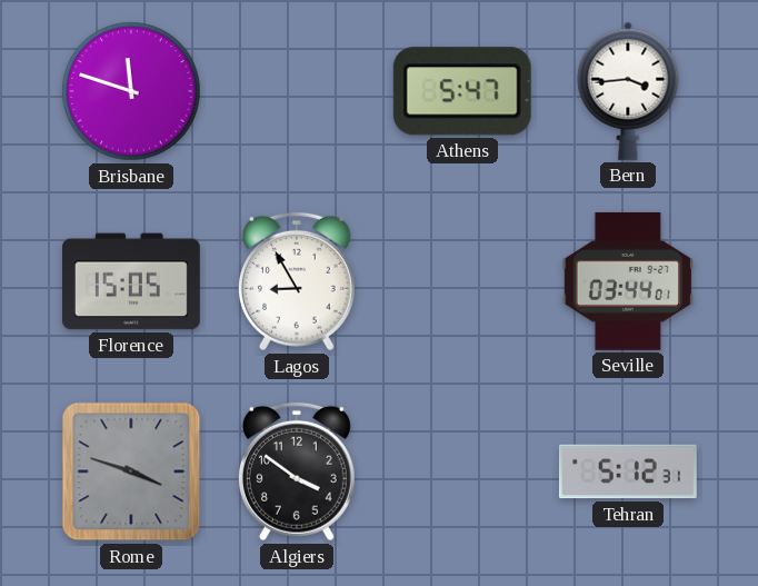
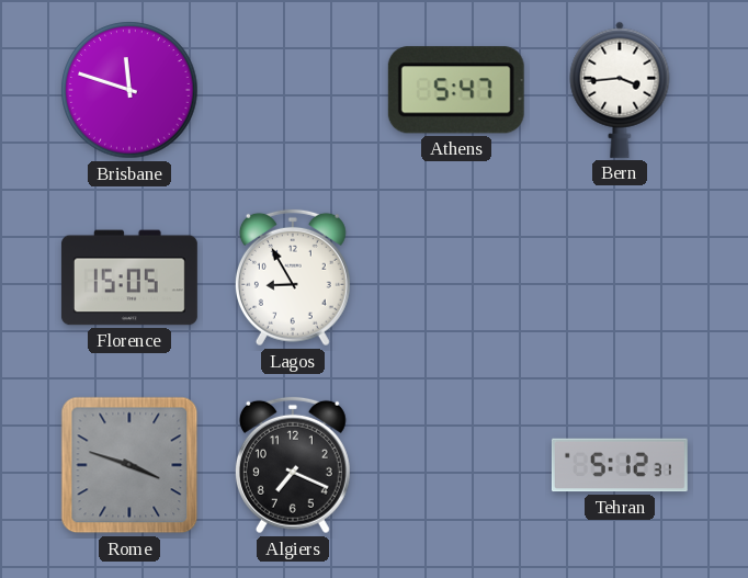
Seville: 03:44 -> none (627, 281)
Algiers: 3:51 -> 7:19 (293, 465)
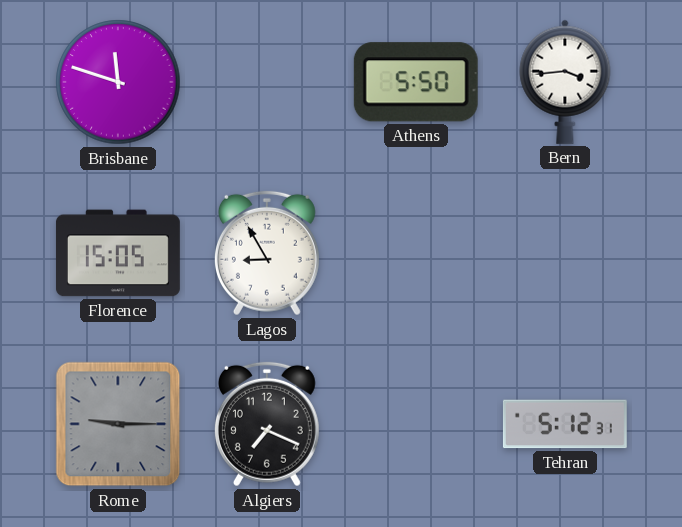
Athens: 5:47 -> 5:50 (416, 82)
Rome: 3:48 -> 9:15 (118, 424)
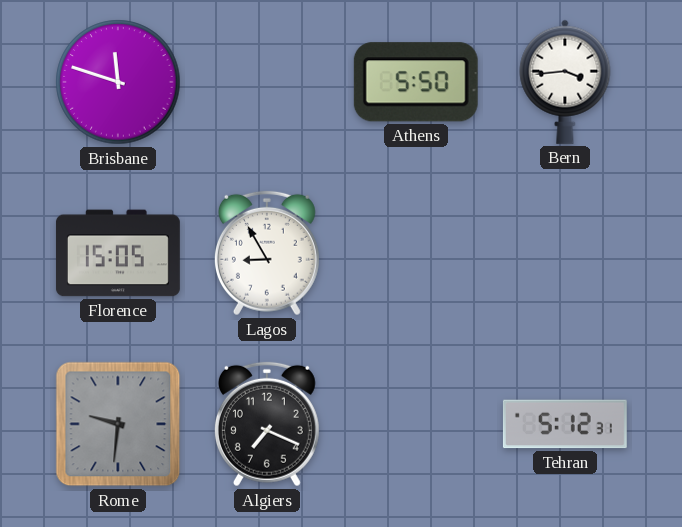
Rome: 9:15 -> 9:31 (118, 424)
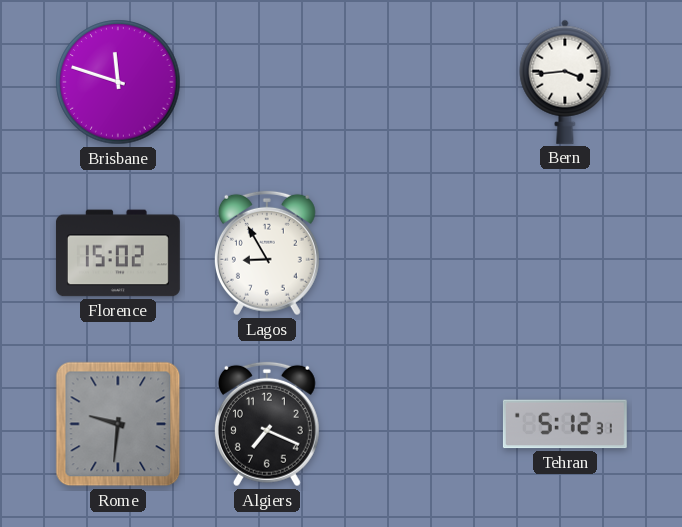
Athens: 5:50 -> none (416, 82)
Florence: 15:05 -> 15:02 (118, 253)
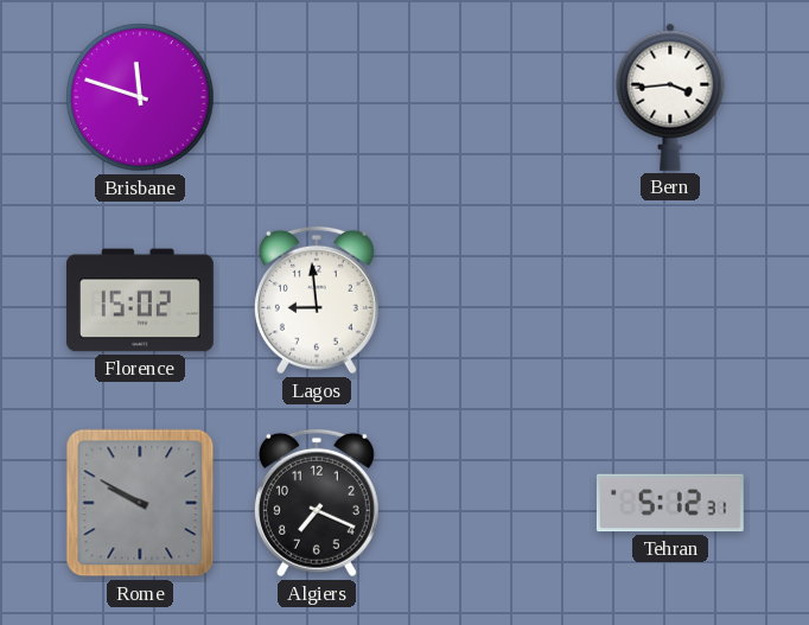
Lagos: 8:55 -> 8:59 (317, 300)
Rome: 9:31 -> 9:50 (140, 503)
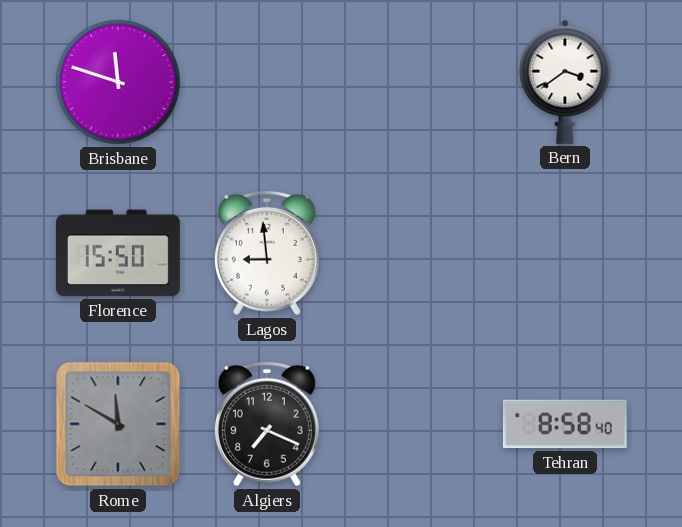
Bern: 3:44 -> 3:39 (565, 82)
Florence: 15:02 -> 15:50 (118, 253)
Rome: 9:50 -> 11:50 (118, 424)
Tehran: 5:12 -> 8:58 (565, 424)
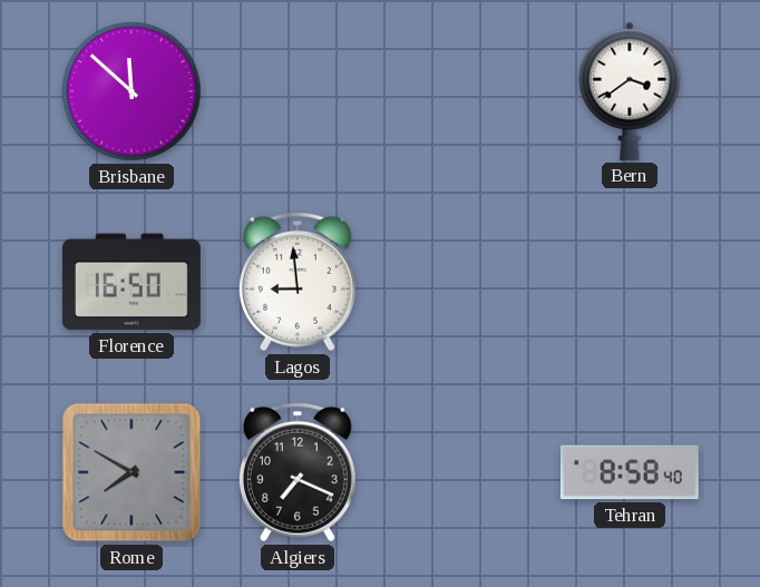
Brisbane: 11:48 -> 11:52 (131, 91)
Florence: 15:50 -> 16:50 (131, 282)
Rome: 11:50 -> 7:50 (131, 472)
